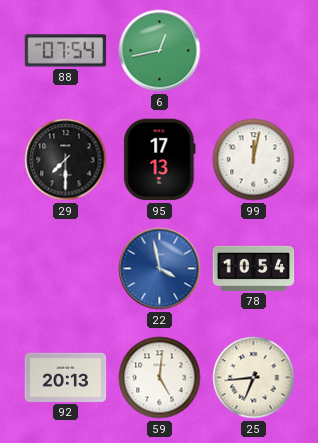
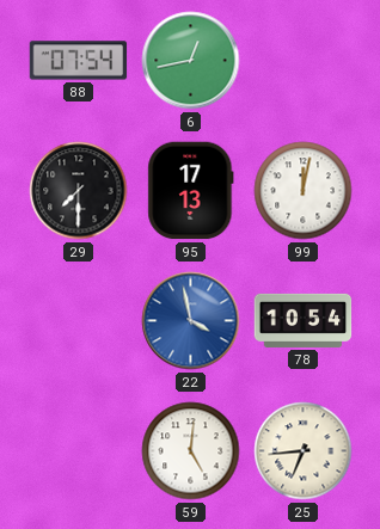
92: 20:13 -> none (66, 377)
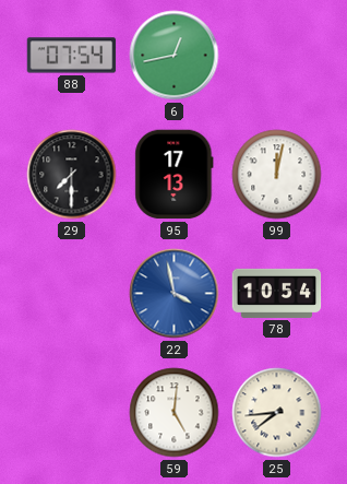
25: 6:44 -> 7:44 (277, 413)
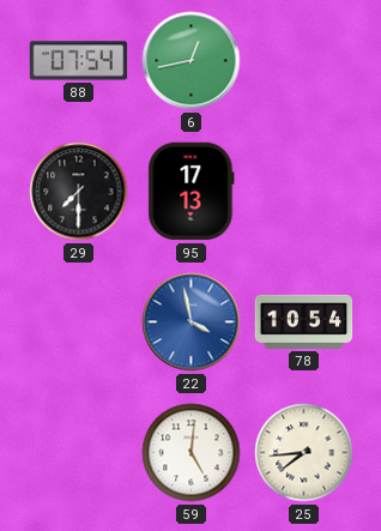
99: 12:02 -> none (277, 175)
